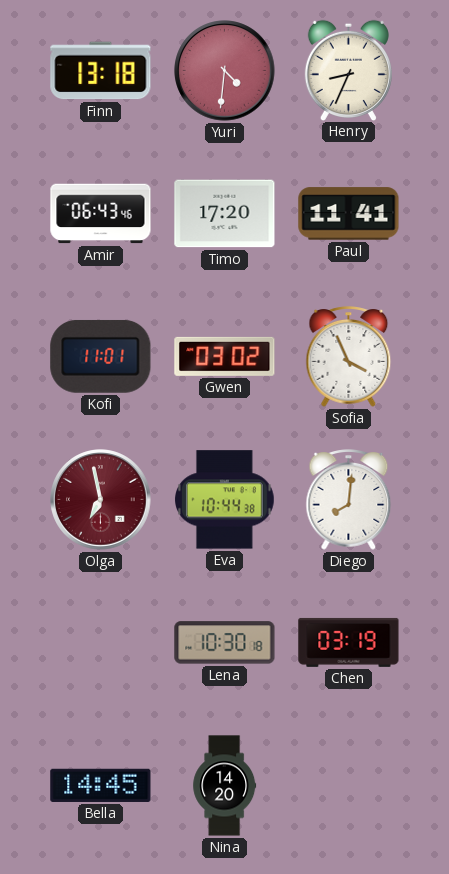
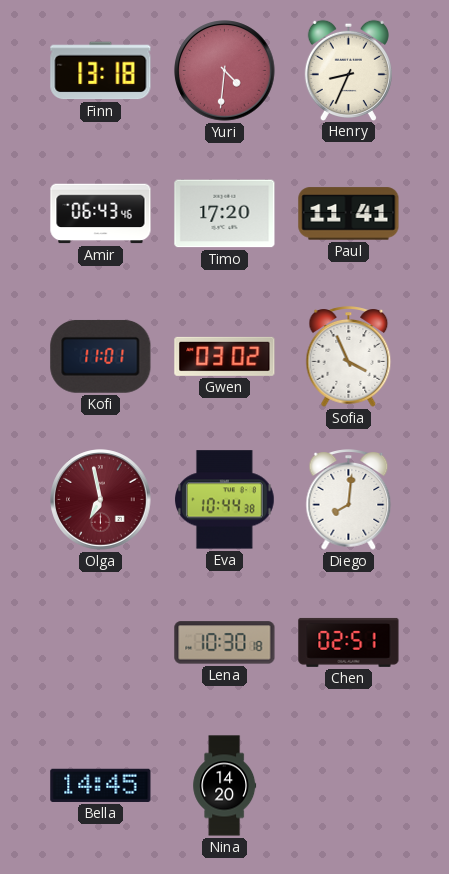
Chen: 03:19 -> 02:51 (349, 642)
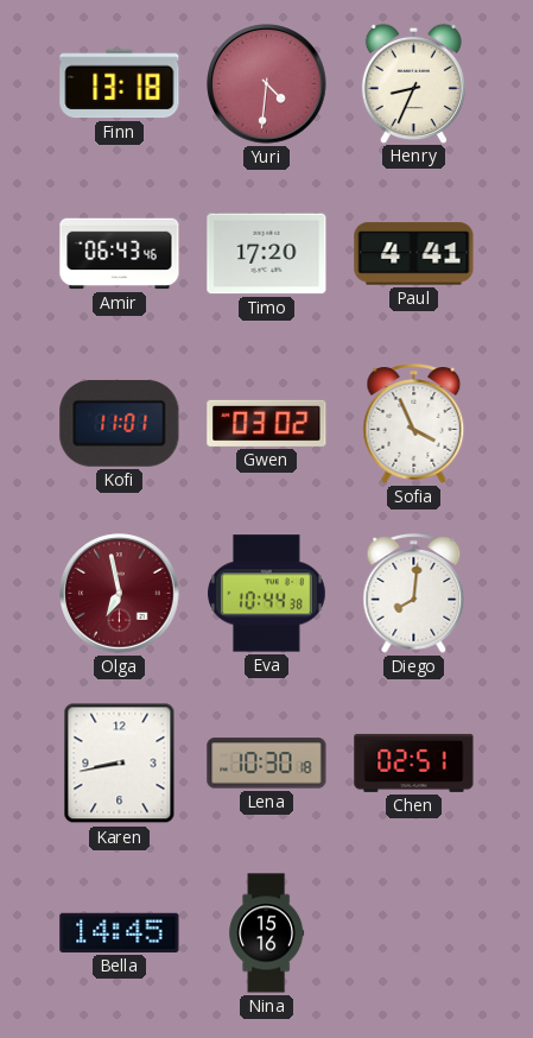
Paul: 11:41 -> 4:41 (414, 254)
Karen: none -> 8:43 (120, 764)
Nina: 14:20 -> 15:16 (267, 933)
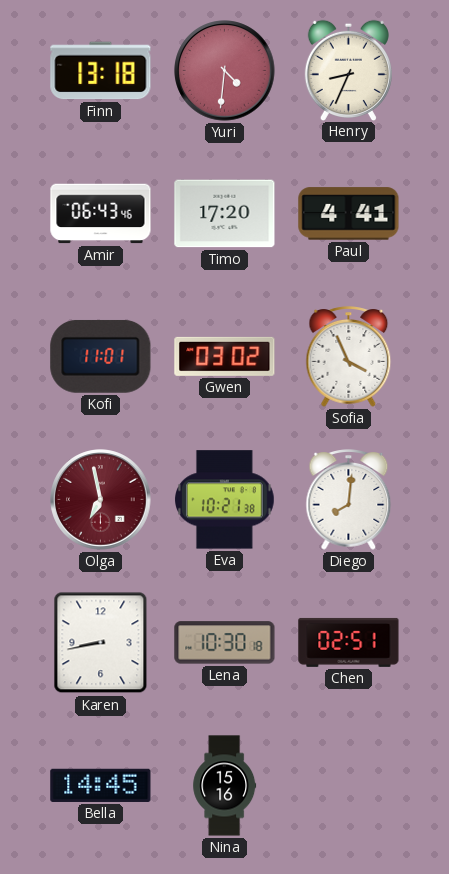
Eva: 10:44 -> 10:21 (225, 500)
